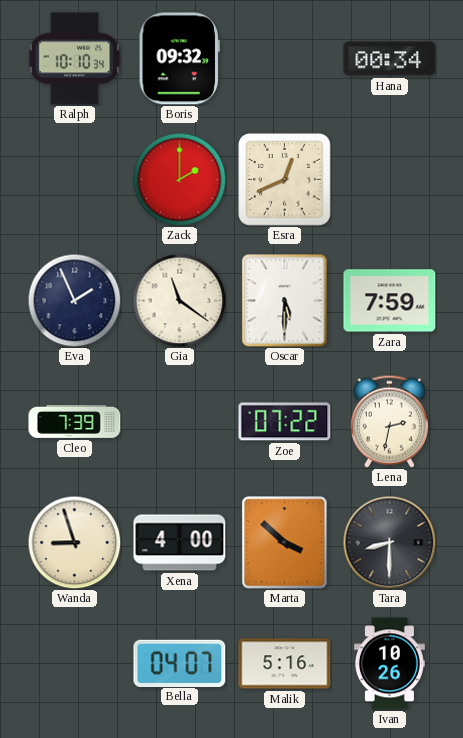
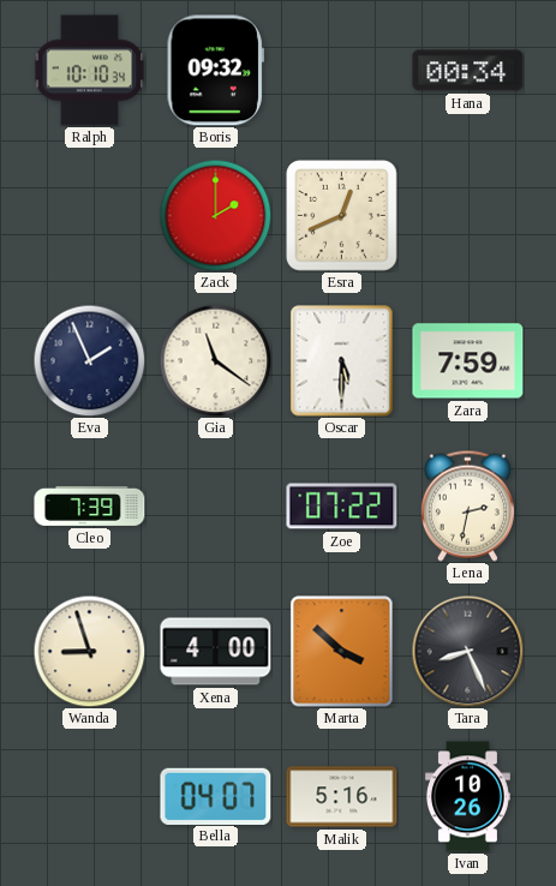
Tara: 8:30 -> 8:26 (467, 651)
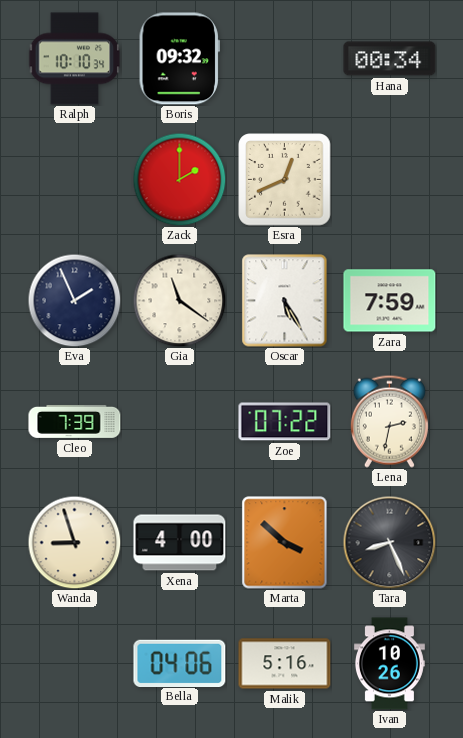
Oscar: 5:30 -> 5:25 (285, 301)
Bella: 04:07 -> 04:06 (180, 663)
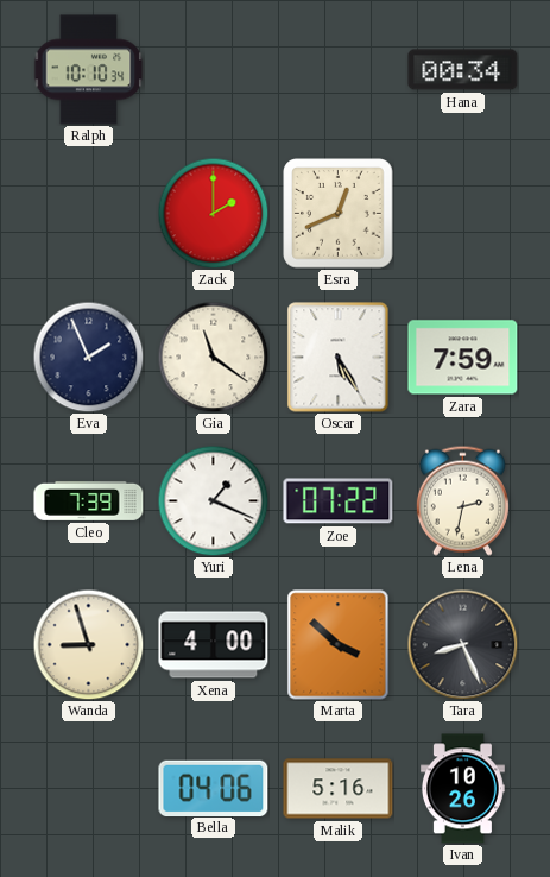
Boris: 09:32 -> none (179, 59)
Yuri: none -> 1:19 (213, 500)
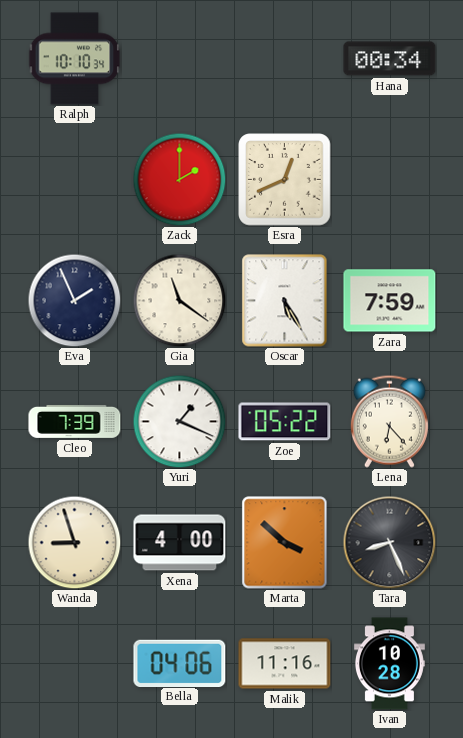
Zoe: 07:22 -> 05:22 (285, 422)
Lena: 2:32 -> 6:23 (389, 421)
Malik: 5:16 -> 11:16 (285, 664)
Ivan: 10:26 -> 10:28 (389, 664)
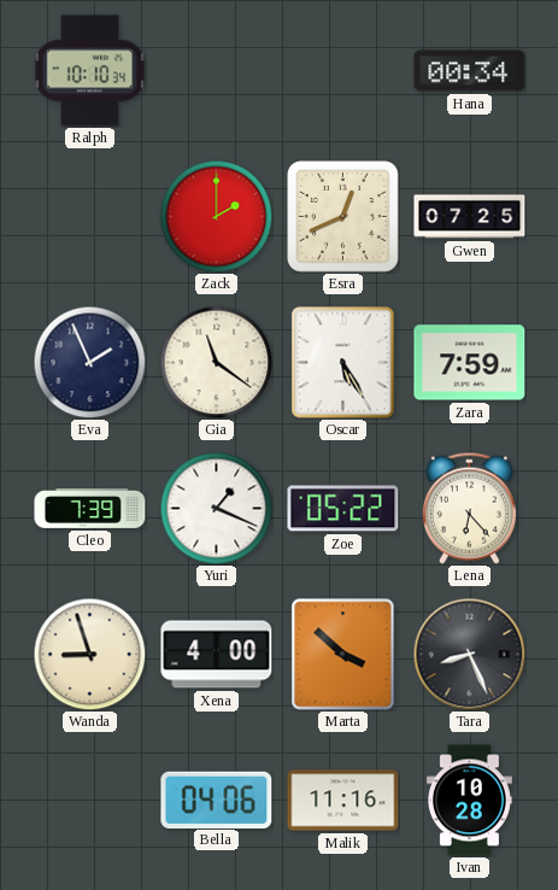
Gwen: none -> 07:25 (470, 217)
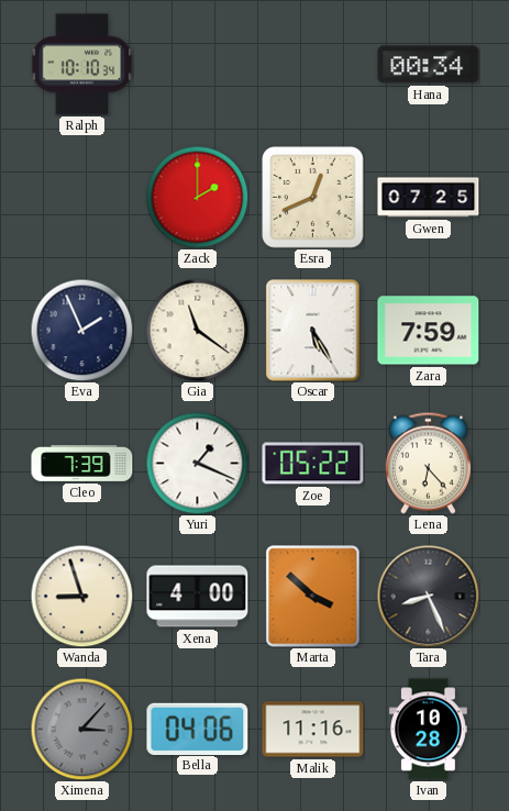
Ximena: none -> 3:07 (81, 729)
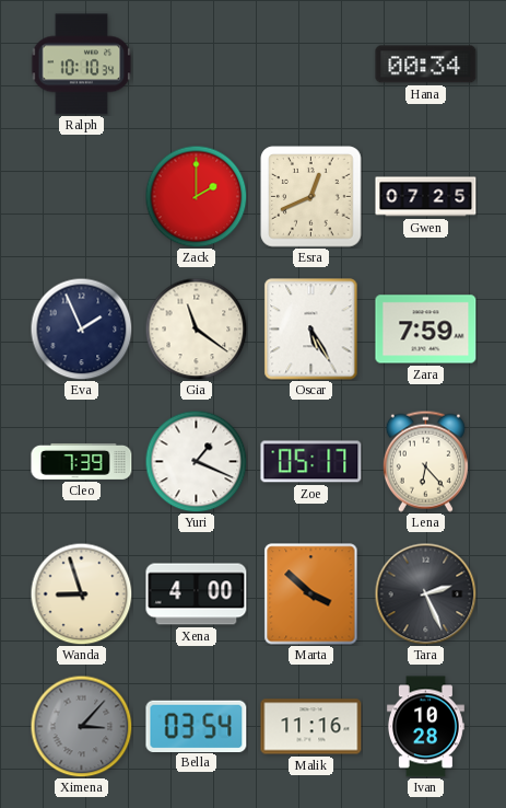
Zoe: 05:22 -> 05:17 (311, 462)
Tara: 8:26 -> 2:26 (425, 593)
Bella: 04:06 -> 03:54 (197, 726)
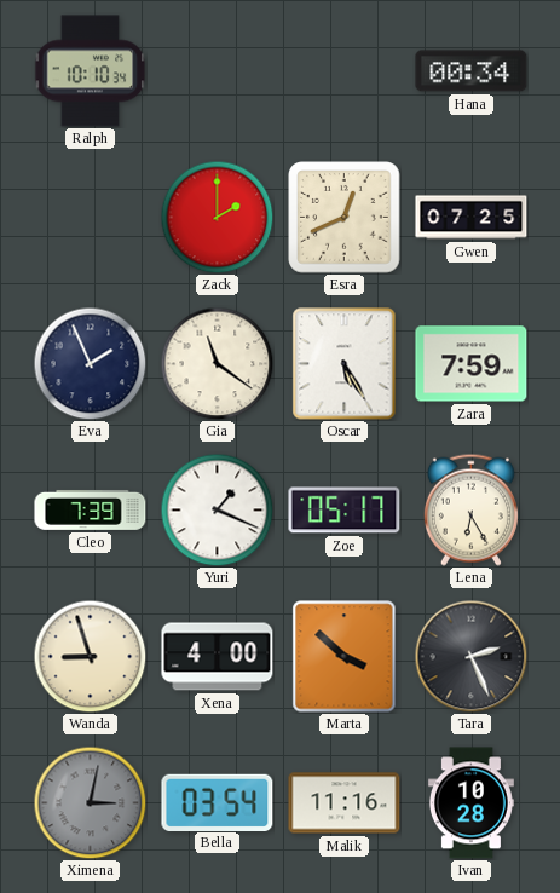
Lena: 6:23 -> 6:25 (470, 509)
Ximena: 3:07 -> 3:02 (90, 802)
